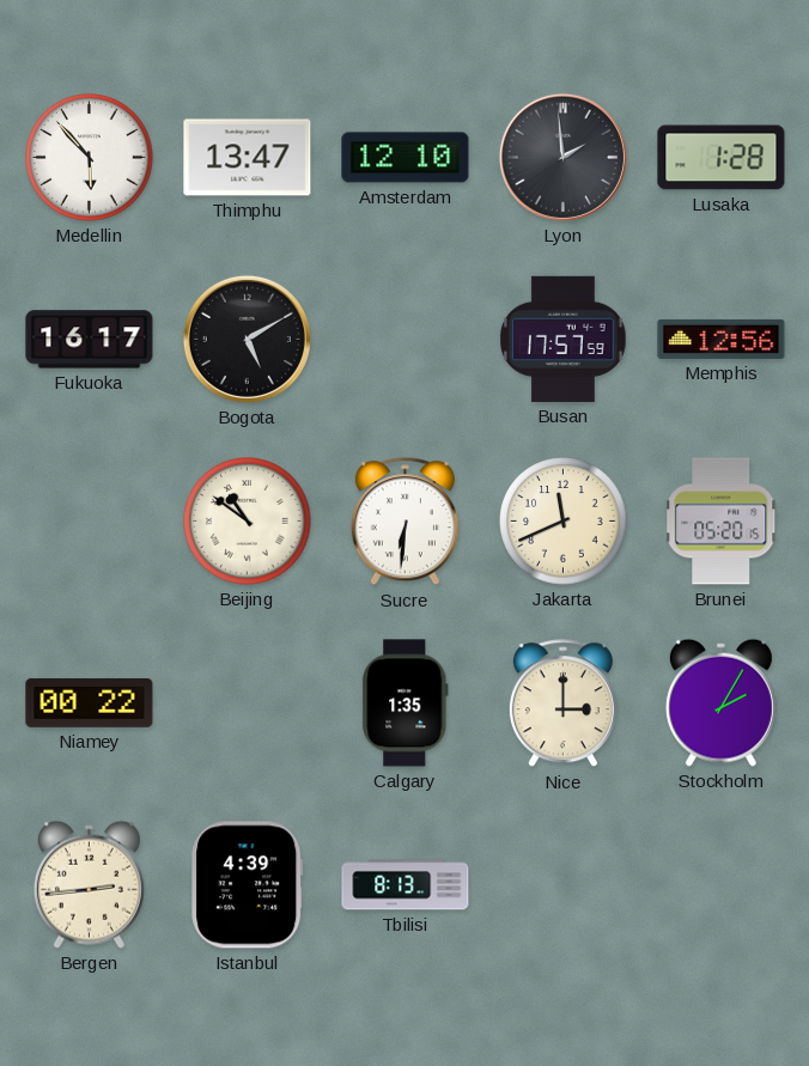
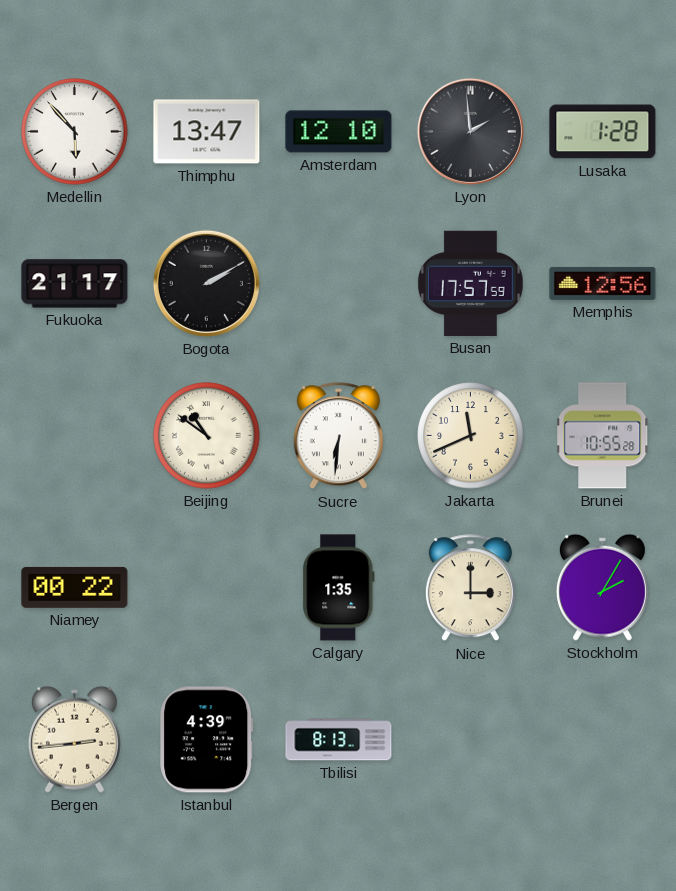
Fukuoka: 16:17 -> 21:17 (75, 284)
Bogota: 5:10 -> 2:10 (206, 283)
Brunei: 05:20 -> 10:55 (603, 436)
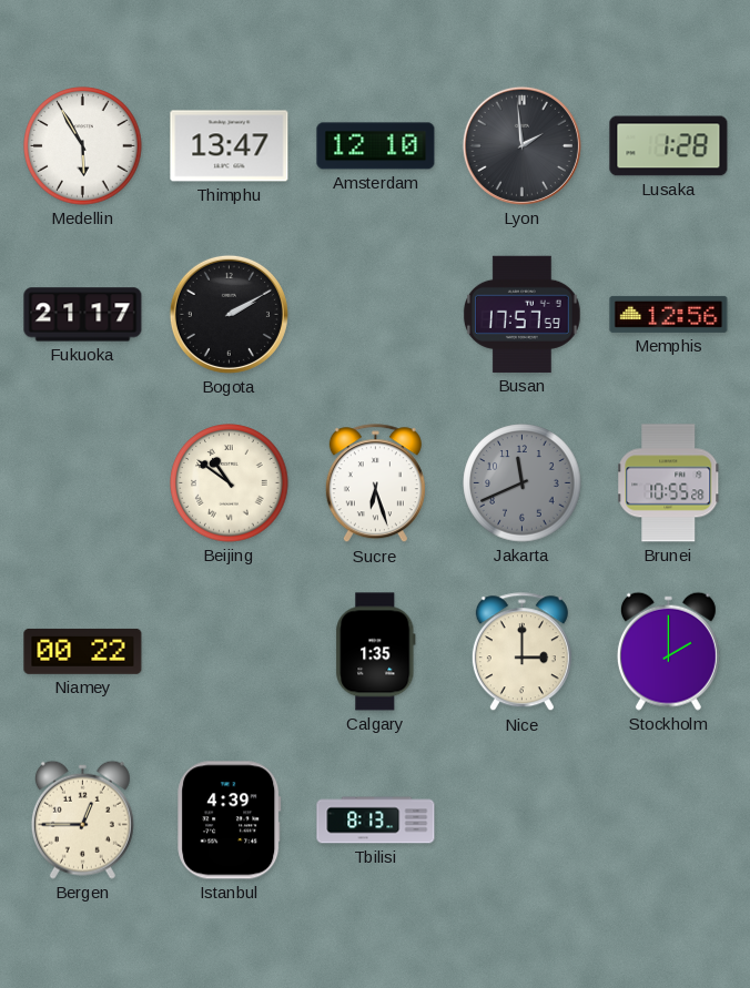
Medellin: 5:53 -> 5:55 (83, 146)
Sucre: 6:31 -> 6:27 (375, 483)
Jakarta dial: cream -> grey (523, 483)
Stockholm: 2:05 -> 2:00 (668, 651)
Bergen: 2:44 -> 12:45 (82, 819)
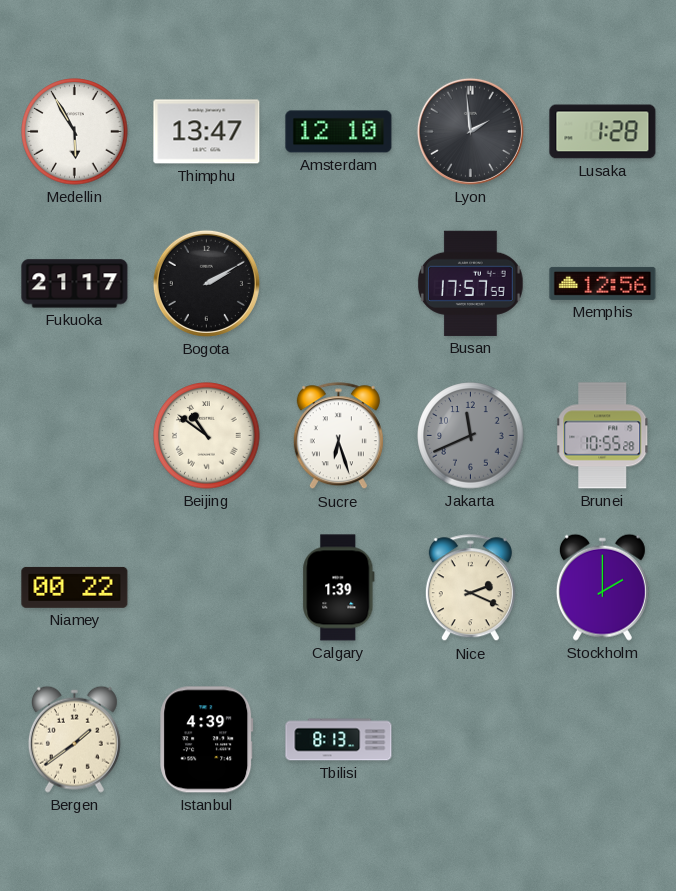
Calgary: 1:35 -> 1:39 (339, 588)
Nice: 3:00 -> 2:19 (470, 588)
Bergen: 12:45 -> 1:39 (74, 739)
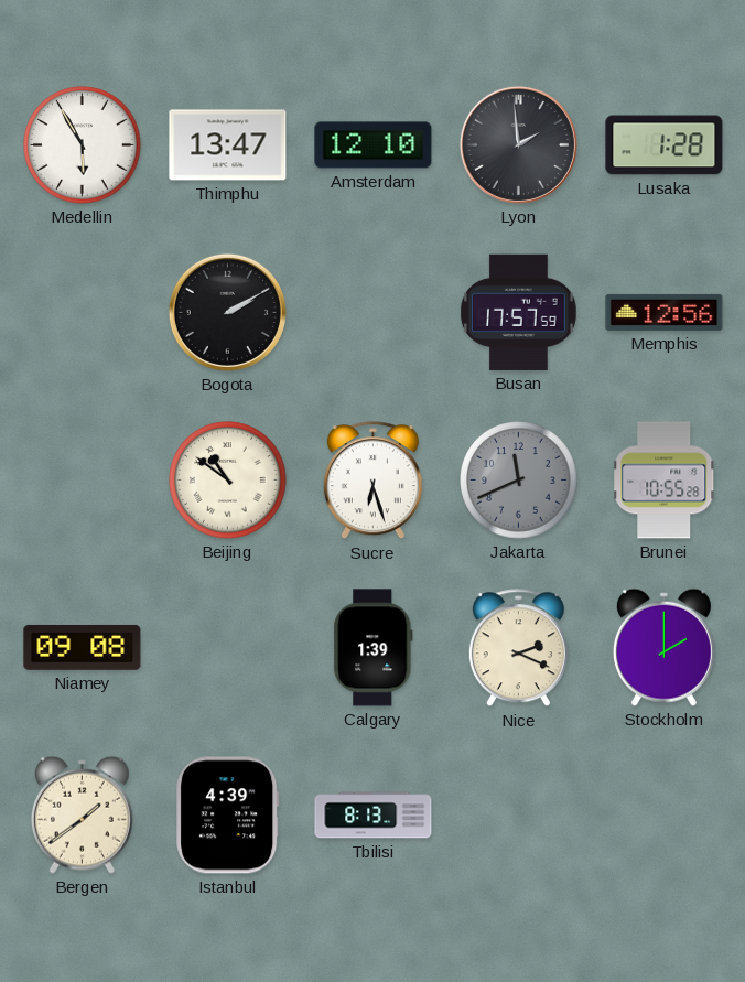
Fukuoka: 21:17 -> none (75, 284)
Niamey: 00:22 -> 09:08 (83, 647)
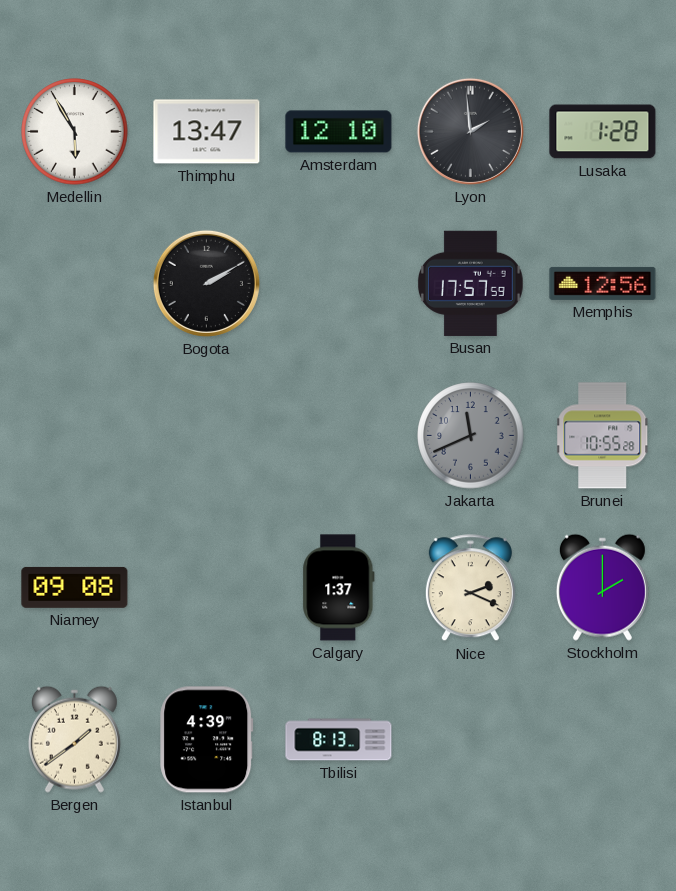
Beijing: 10:51 -> none (228, 481)
Sucre: 6:27 -> none (372, 481)
Calgary: 1:39 -> 1:37 (339, 588)
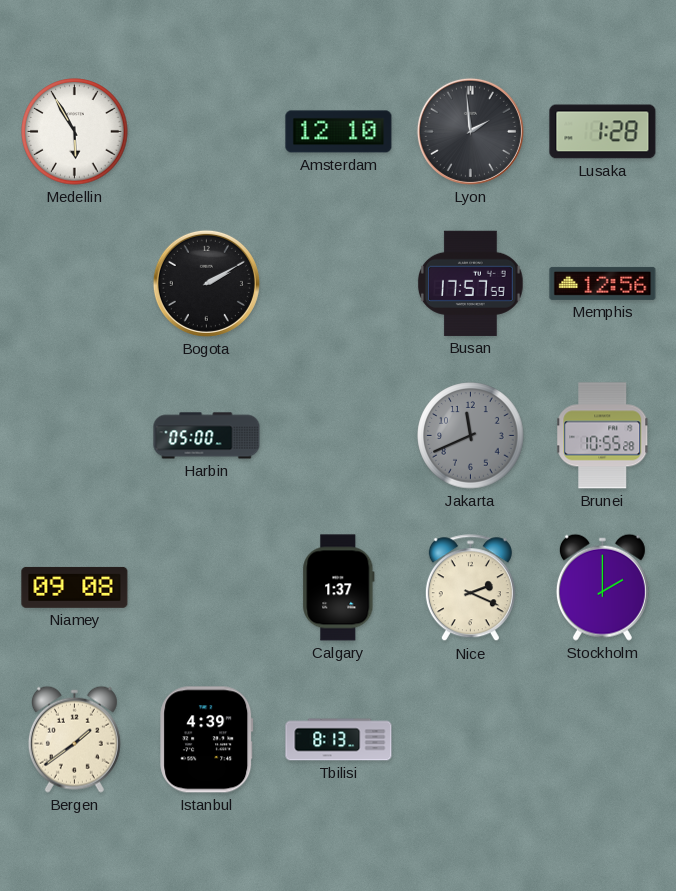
Thimphu: 13:47 -> none (207, 132)
Harbin: none -> 05:00 (207, 436)
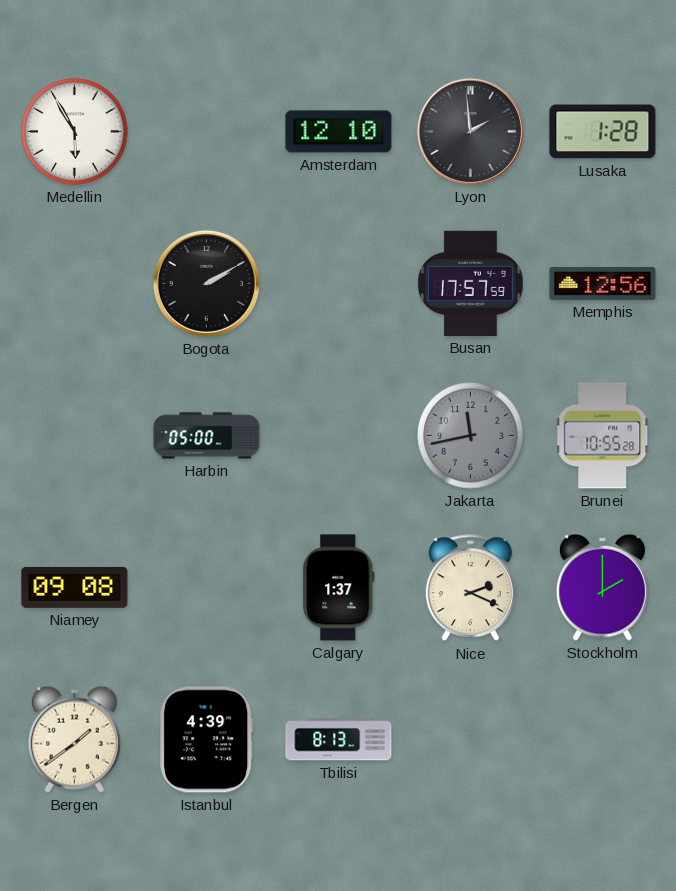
Jakarta: 11:41 -> 11:43 (471, 436)
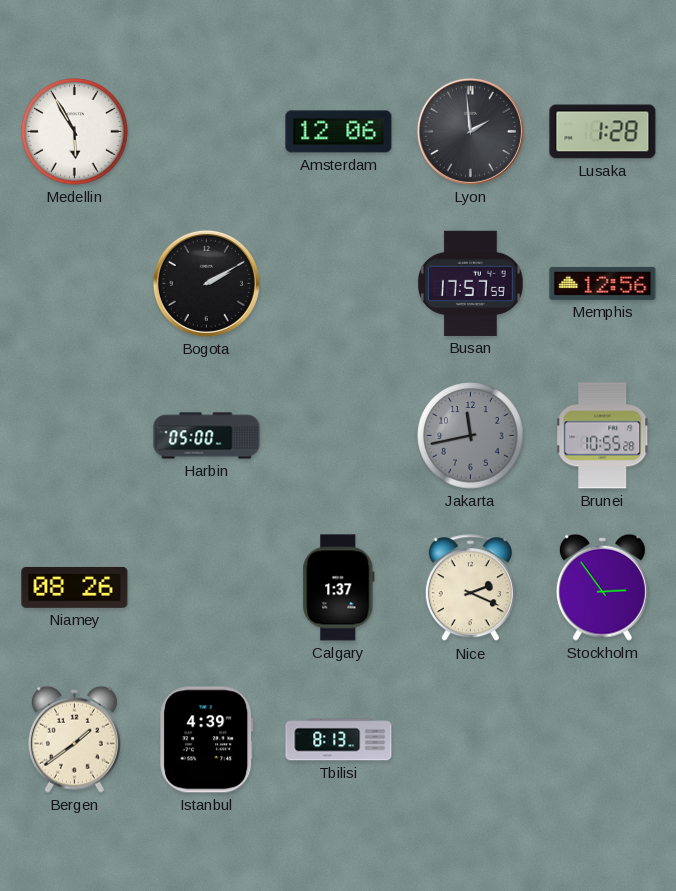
Amsterdam: 12:10 -> 12:06 (339, 132)
Niamey: 09:08 -> 08:26 (75, 587)
Stockholm: 2:00 -> 2:54 (602, 587)
